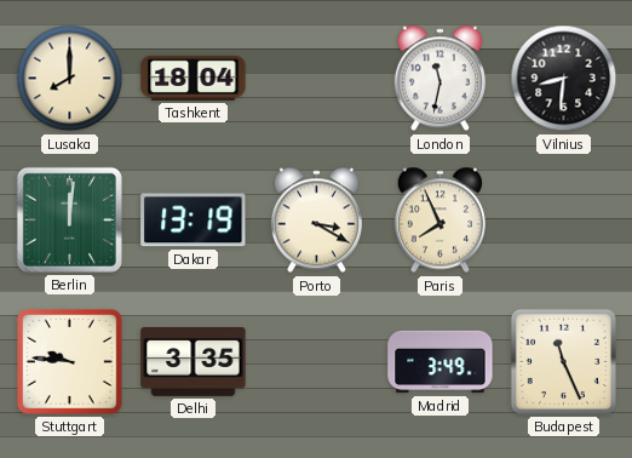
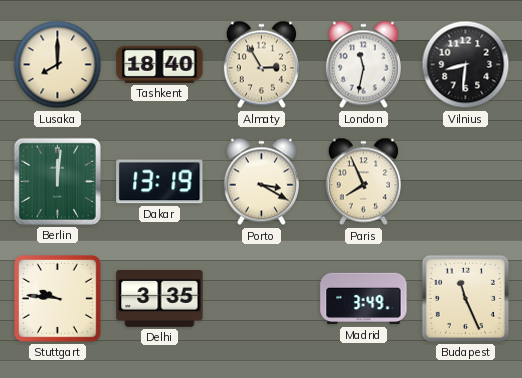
Tashkent: 18:04 -> 18:40 (160, 64)
Almaty: none -> 2:55 (261, 65)
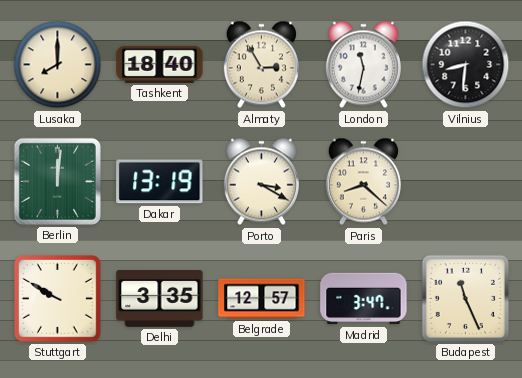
Paris: 7:56 -> 8:22 (363, 182)
Stuttgart: 9:46 -> 9:50 (58, 299)
Belgrade: none -> 12:57 (262, 299)
Madrid: 3:49 -> 3:47 (364, 299)
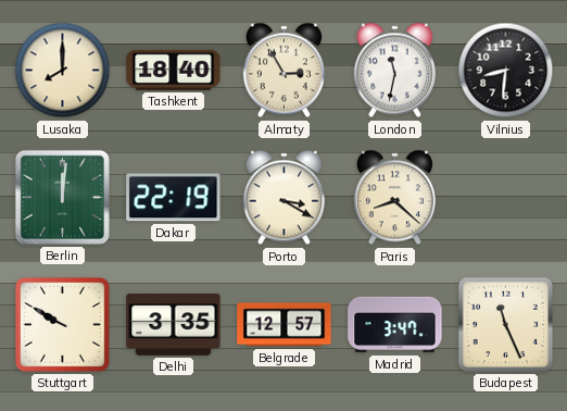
Dakar: 13:19 -> 22:19 (174, 198)
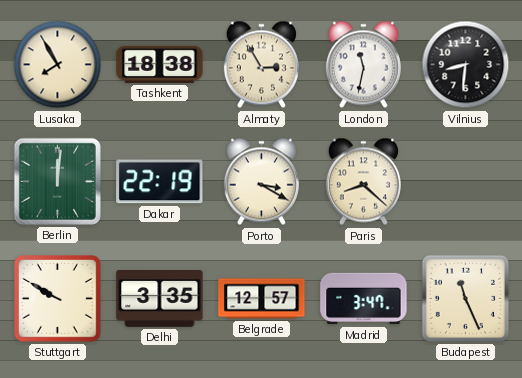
Lusaka: 8:00 -> 7:55 (58, 65)
Tashkent: 18:40 -> 18:38 (160, 64)
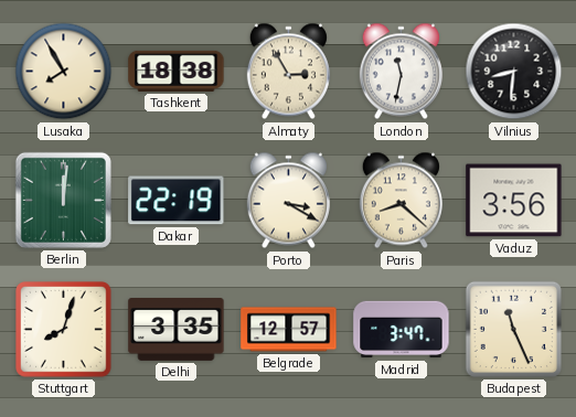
Vaduz: none -> 3:56 (514, 201)
Stuttgart: 9:50 -> 8:03 (64, 330)
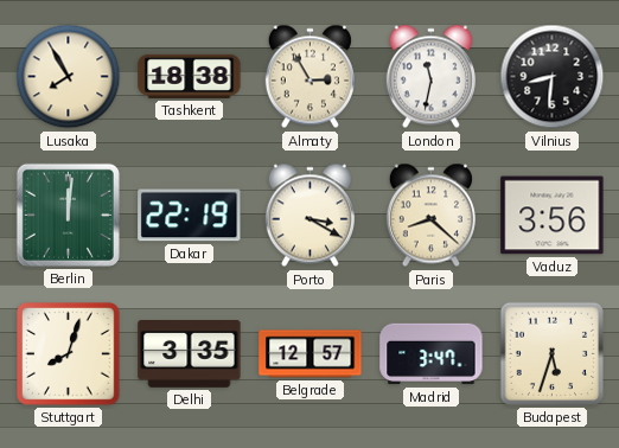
Budapest: 11:26 -> 5:33 (551, 353)
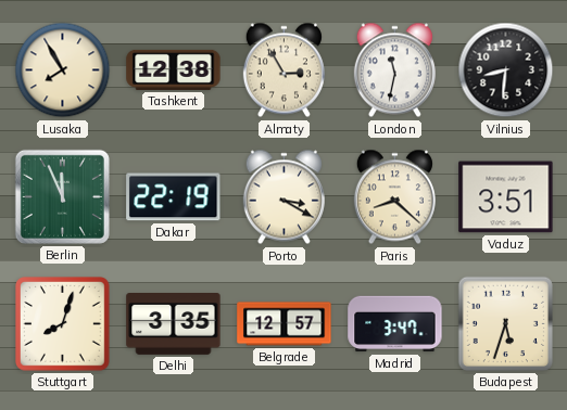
Tashkent: 18:38 -> 12:38 (174, 69)
Berlin: 12:01 -> 11:56 (62, 196)
Vaduz: 3:56 -> 3:51 (506, 197)
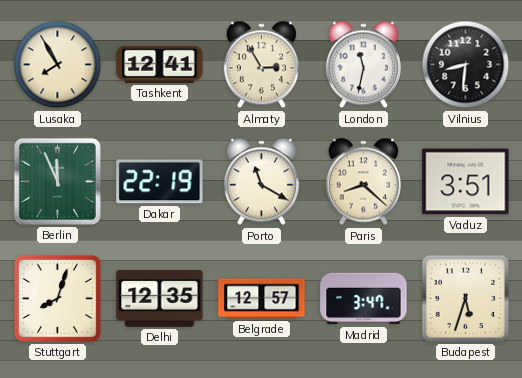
Tashkent: 12:38 -> 12:41 (160, 64)
Porto: 3:20 -> 11:20 (261, 182)
Delhi: 3:35 -> 12:35 (160, 299)
